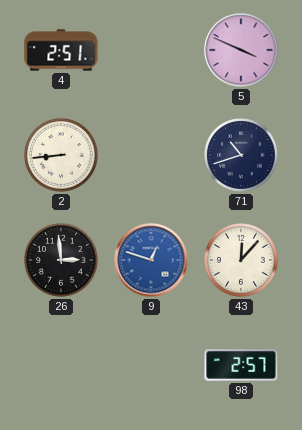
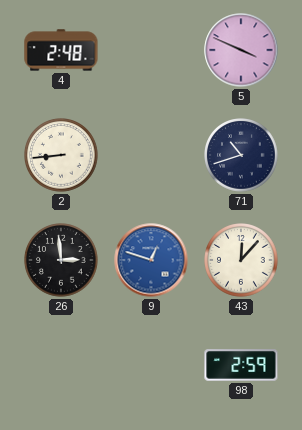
4: 2:51 -> 2:48 (61, 50)
98: 2:57 -> 2:59 (241, 365)
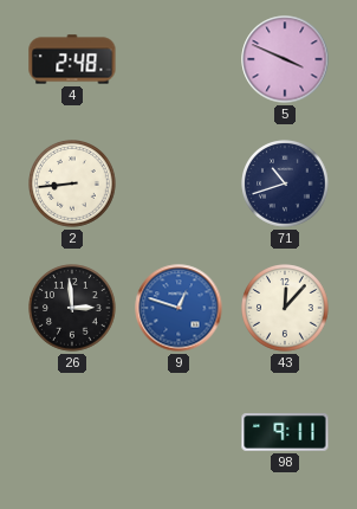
98: 2:59 -> 9:11 (285, 432)
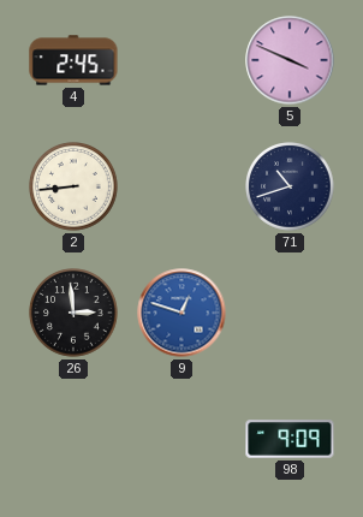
4: 2:48 -> 2:45 (73, 60)
43: 12:07 -> none (285, 308)
98: 9:11 -> 9:09 (290, 439)
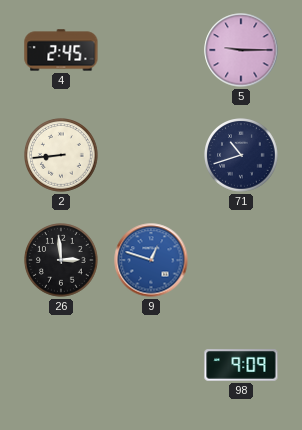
5: 3:49 -> 9:15 (241, 50)
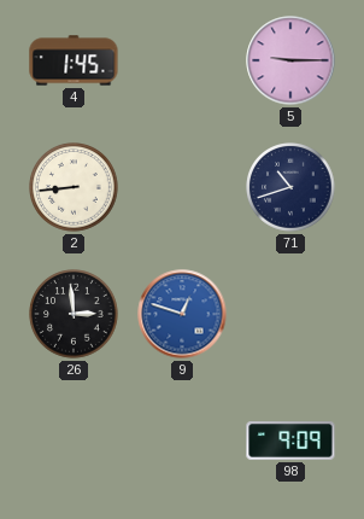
4: 2:45 -> 1:45 (74, 60)
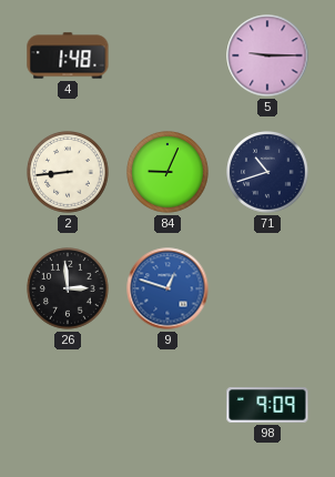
4: 1:45 -> 1:48 (68, 55)
84: none -> 9:04 (167, 172)
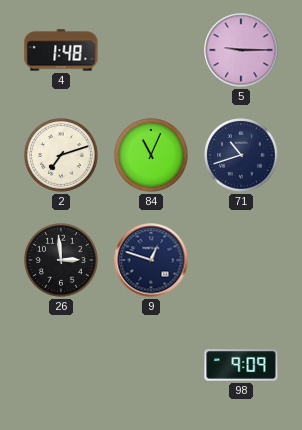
2: 8:44 -> 7:12 (61, 155)
84: 9:04 -> 11:04 (151, 155)
9 dial: blue -> navy (151, 260)
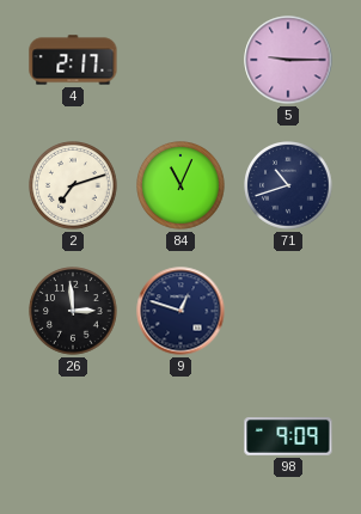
4: 1:48 -> 2:17 (73, 60)
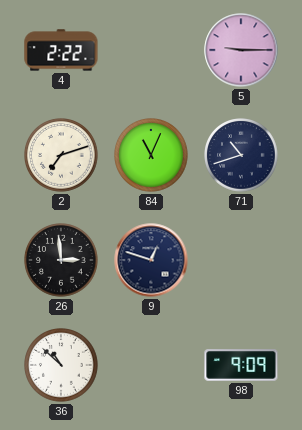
4: 2:17 -> 2:22 (61, 50)
36: none -> 10:52 (61, 365)
